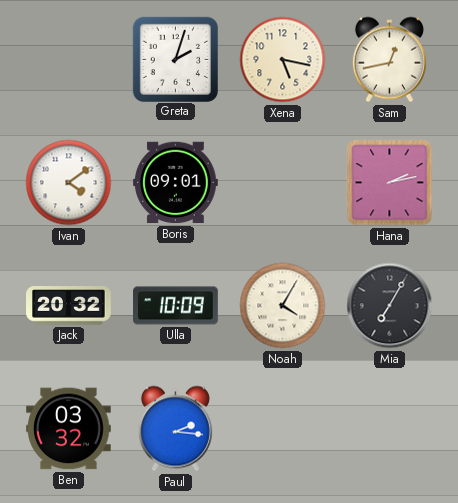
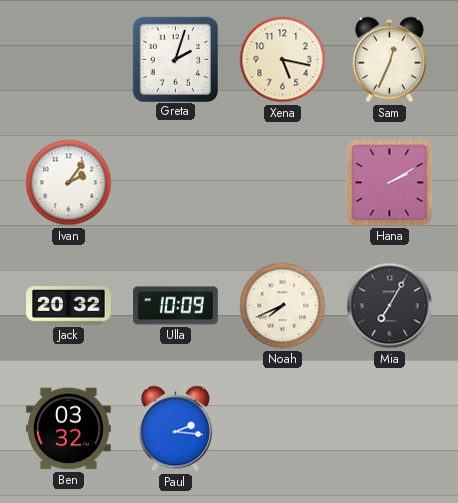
Sam: 12:43 -> 12:34 (389, 60)
Ivan: 4:09 -> 2:06 (69, 183)
Boris: 09:01 -> none (176, 183)
Hana: 2:13 -> 2:10 (390, 183)
Noah: 4:05 -> 7:41 (283, 306)
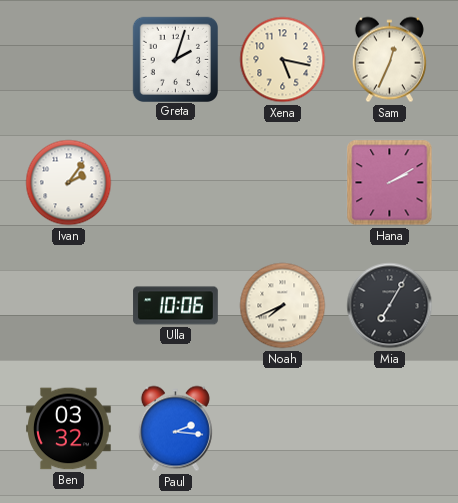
Jack: 20:32 -> none (69, 306)
Ulla: 10:09 -> 10:06 (176, 306)
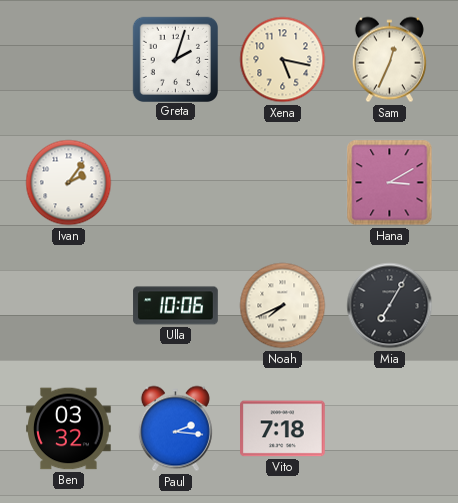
Hana: 2:10 -> 3:10 (390, 183)
Vito: none -> 7:18 (283, 429)
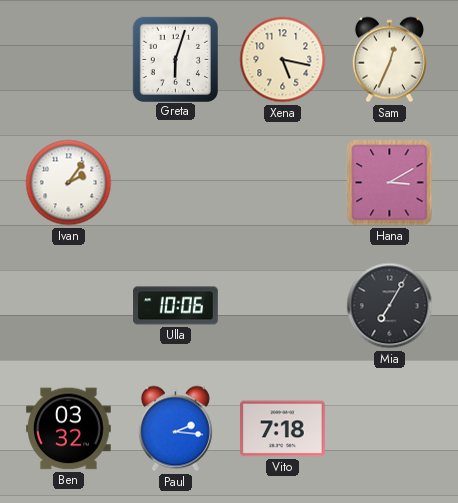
Greta: 2:03 -> 6:03 (175, 59)
Noah: 7:41 -> none (283, 306)
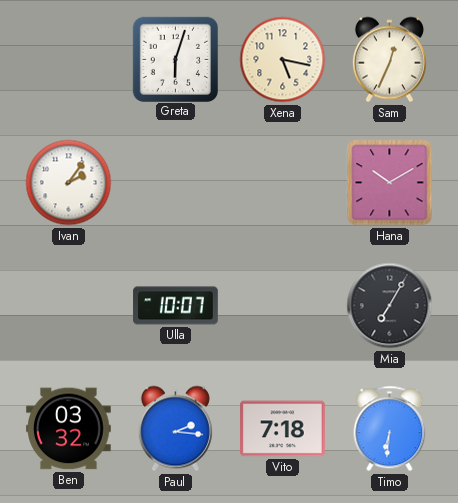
Hana: 3:10 -> 10:10 (390, 183)
Ulla: 10:06 -> 10:07 (176, 306)
Timo: none -> 6:31 (390, 429)
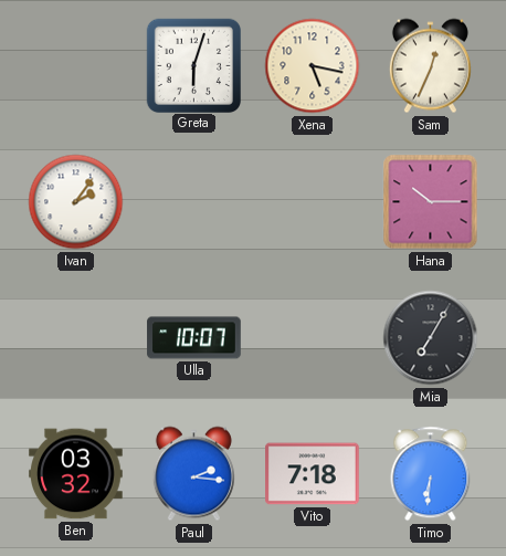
Hana: 10:10 -> 10:15 (431, 202)
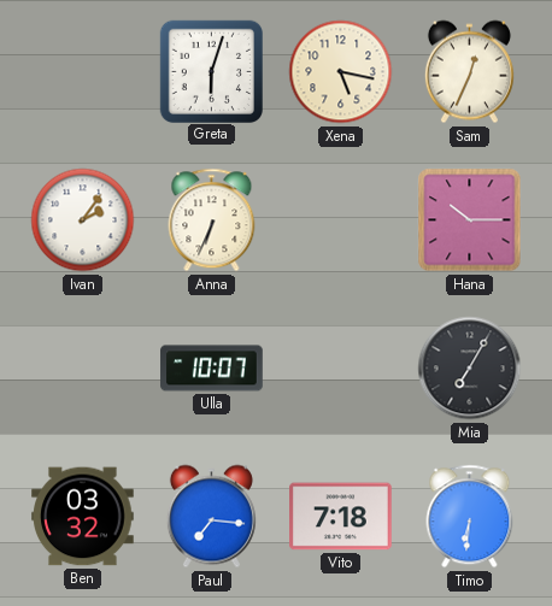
Anna: none -> 6:34 (212, 220)
Paul: 2:16 -> 7:16 (211, 517)
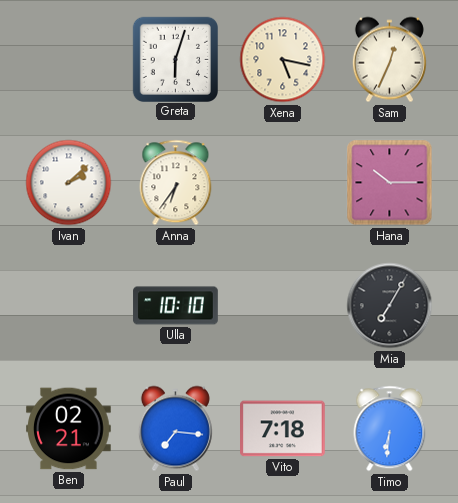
Ivan: 2:06 -> 2:08 (69, 183)
Anna: 6:34 -> 6:36 (176, 183)
Ulla: 10:07 -> 10:10 (176, 306)
Ben: 03:32 -> 02:21 (69, 429)
